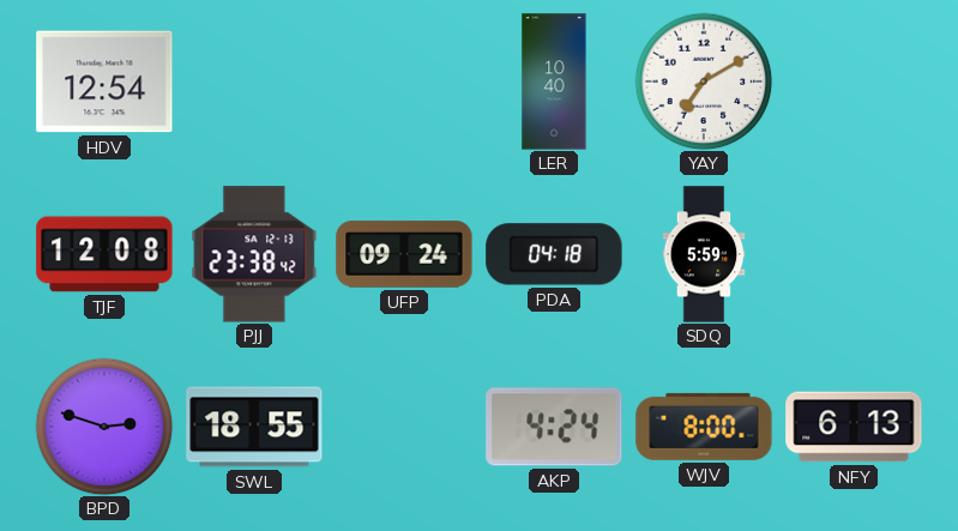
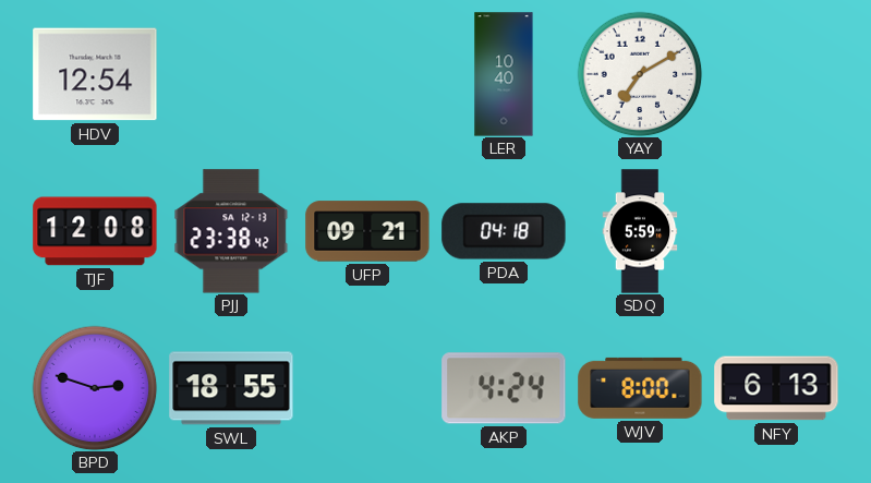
UFP: 09:24 -> 09:21 (367, 231)
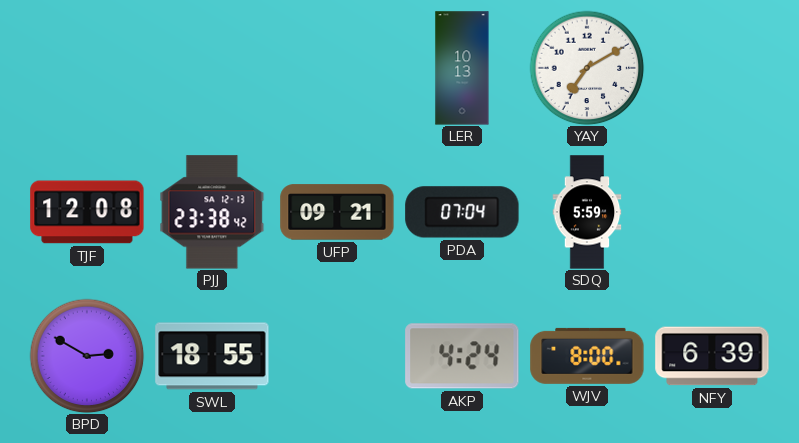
HDV: 12:54 -> none (95, 74)
LER: 10:40 -> 10:13 (462, 68)
PDA: 04:18 -> 07:04 (462, 212)
BPD: 2:48 -> 2:50 (87, 356)
NFY: 6:13 -> 6:39 (712, 356)
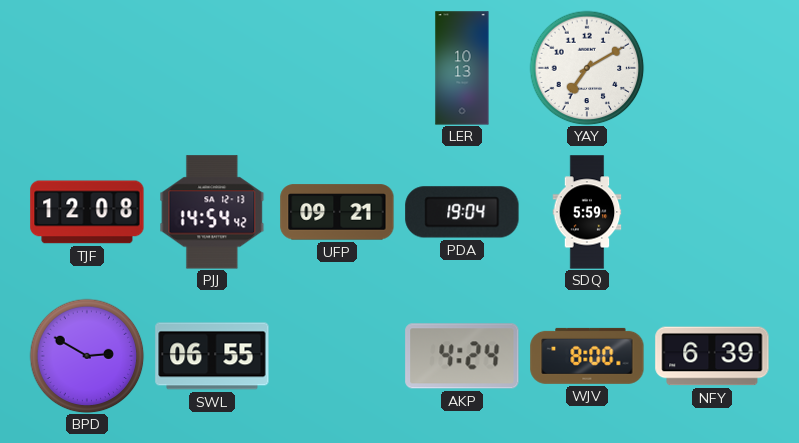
PJJ: 23:38 -> 14:54 (212, 212)
PDA: 07:04 -> 19:04 (462, 212)
SWL: 18:55 -> 06:55 (212, 356)
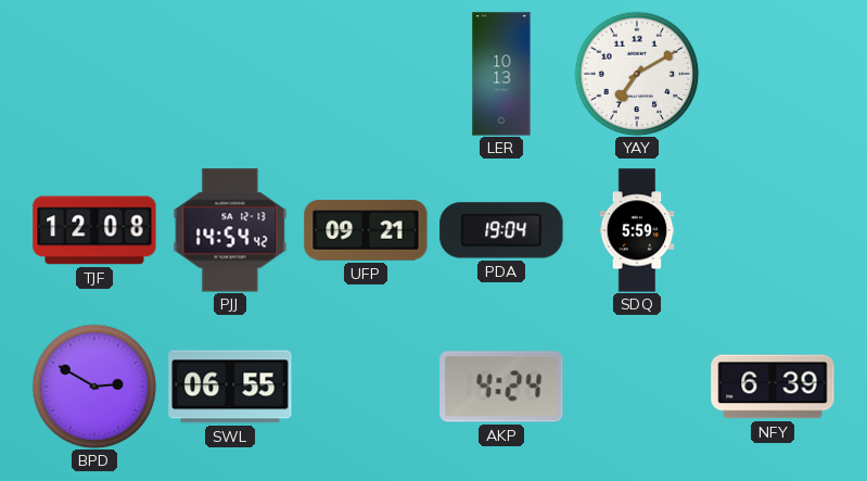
WJV: 8:00 -> none (587, 356)
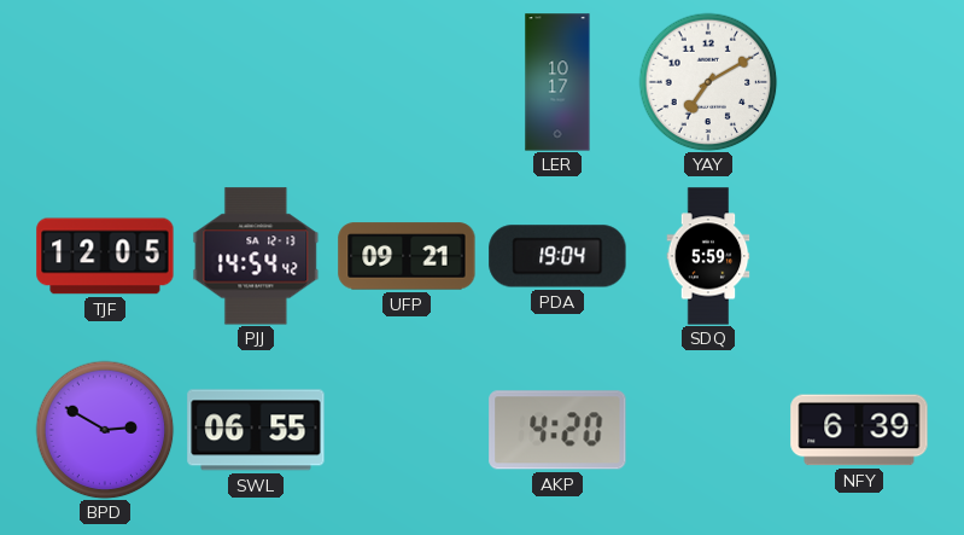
LER: 10:13 -> 10:17 (557, 82)
TJF: 12:08 -> 12:05 (105, 256)
AKP: 4:24 -> 4:20 (557, 430)
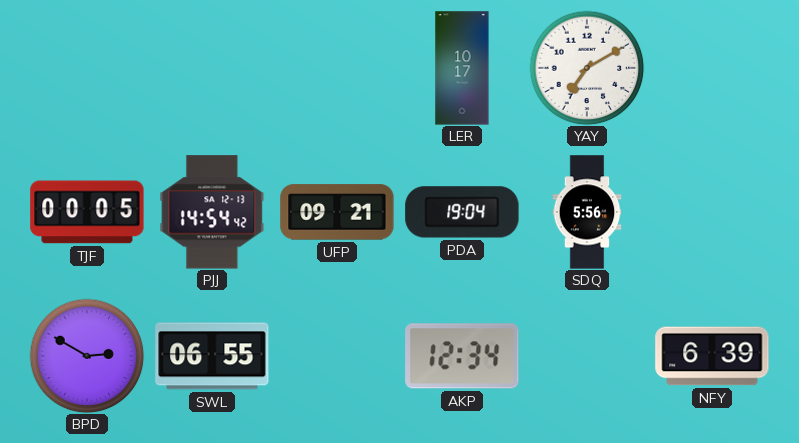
TJF: 12:05 -> 00:05 (87, 212)
SDQ: 5:59 -> 5:56 (587, 212)
AKP: 4:20 -> 12:34 (462, 356)
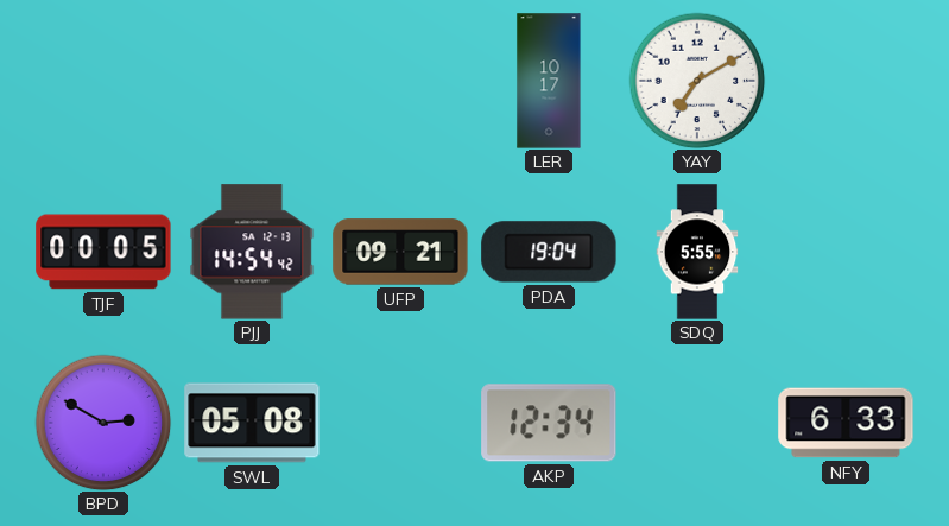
SDQ: 5:56 -> 5:55 (697, 252)
SWL: 06:55 -> 05:08 (252, 423)
NFY: 6:39 -> 6:33 (846, 423)
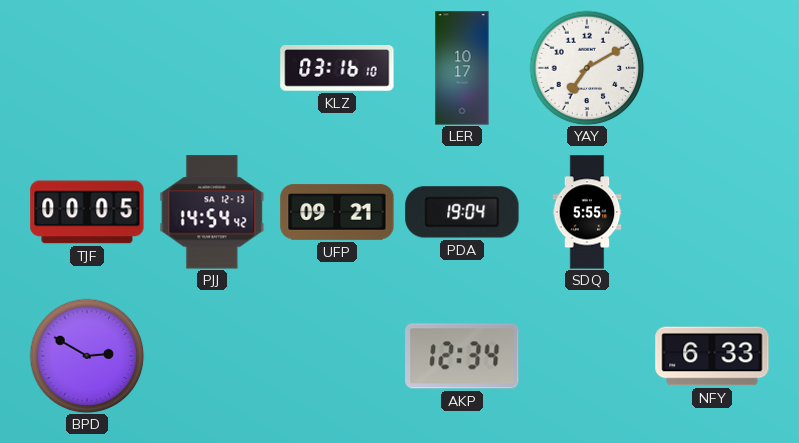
KLZ: none -> 03:16 (337, 69)
SWL: 05:08 -> none (252, 423)
